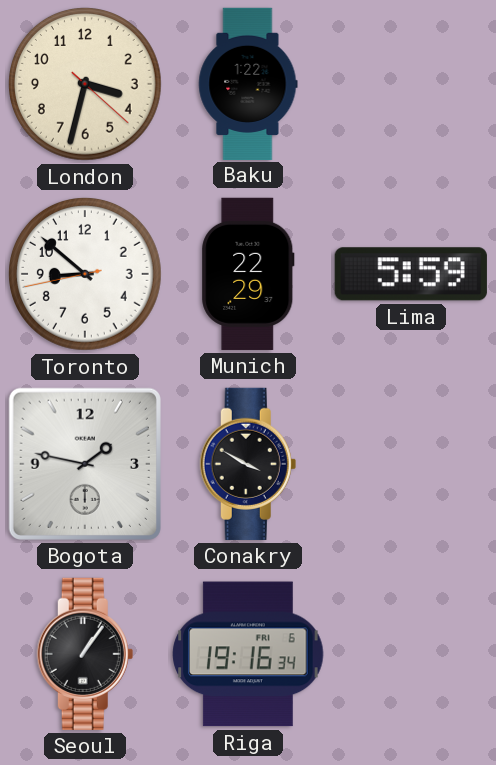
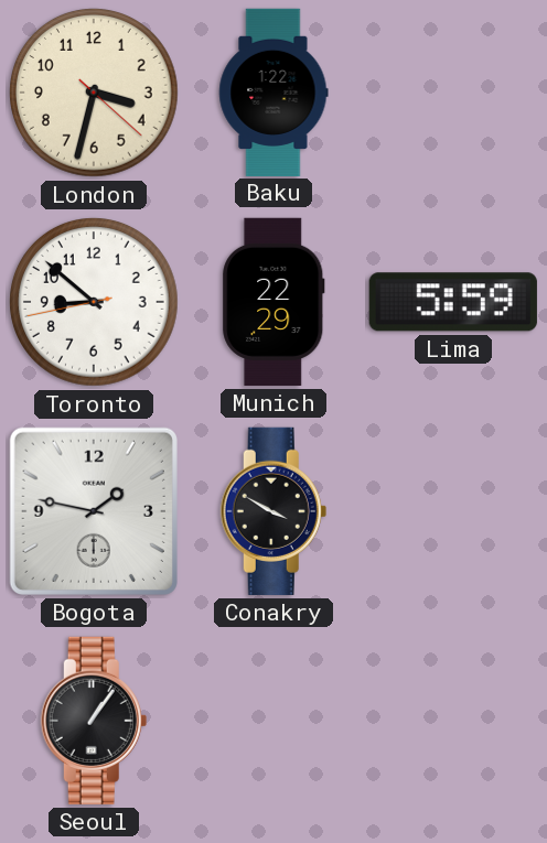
Riga: 19:16 -> none (248, 654)
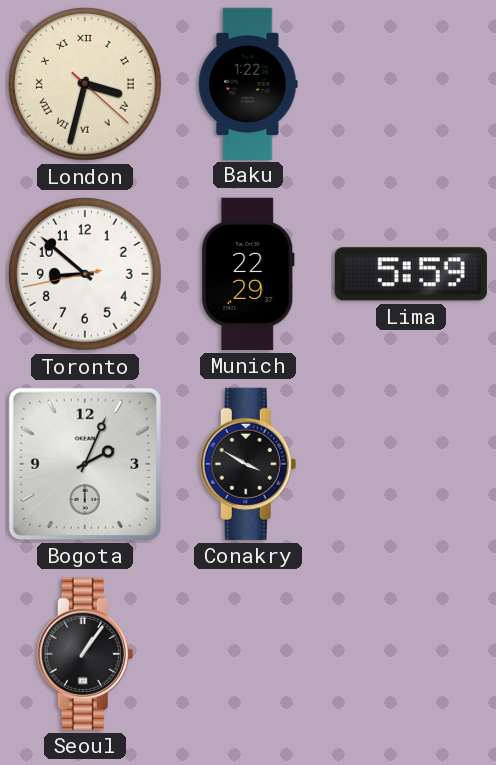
London numerals: Arabic -> Roman (86, 85)
Bogota: 1:47 -> 2:04 (85, 464)
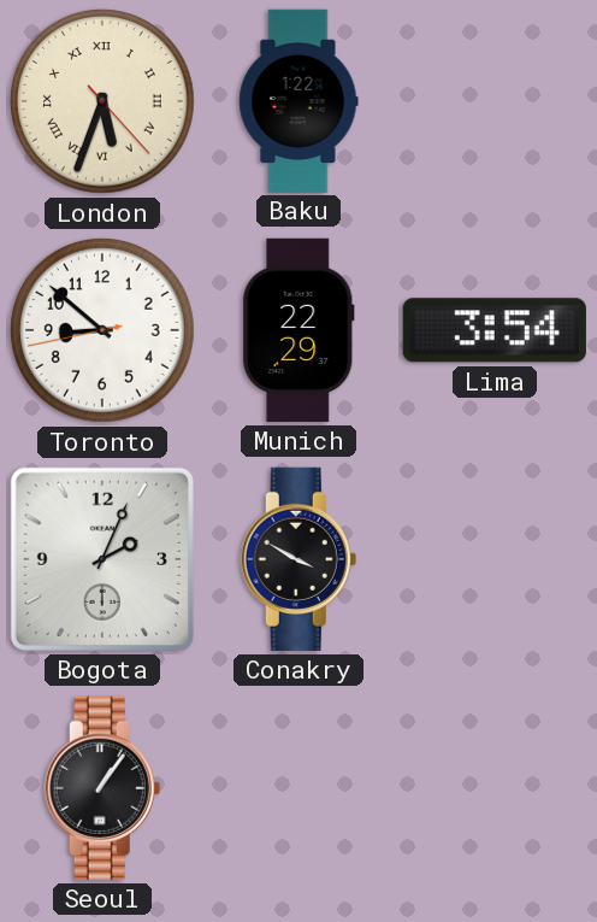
London: 3:32 -> 5:33 (104, 102)
Lima: 5:59 -> 3:54 (495, 330)
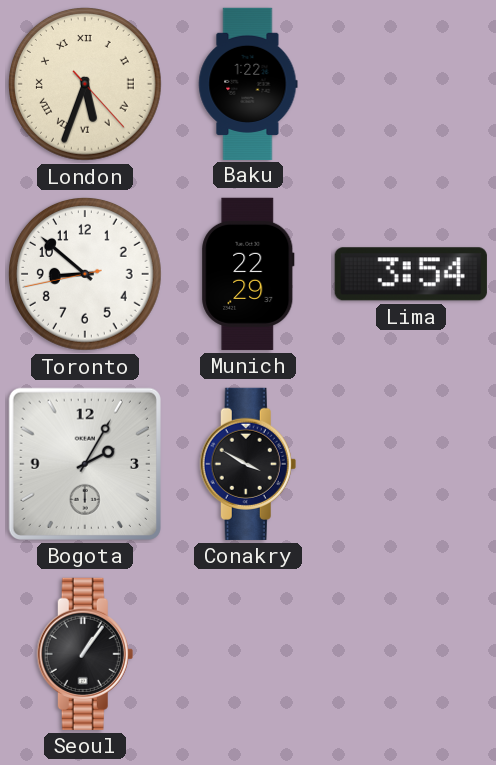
Bogota: 2:04 -> 2:05 (85, 464)
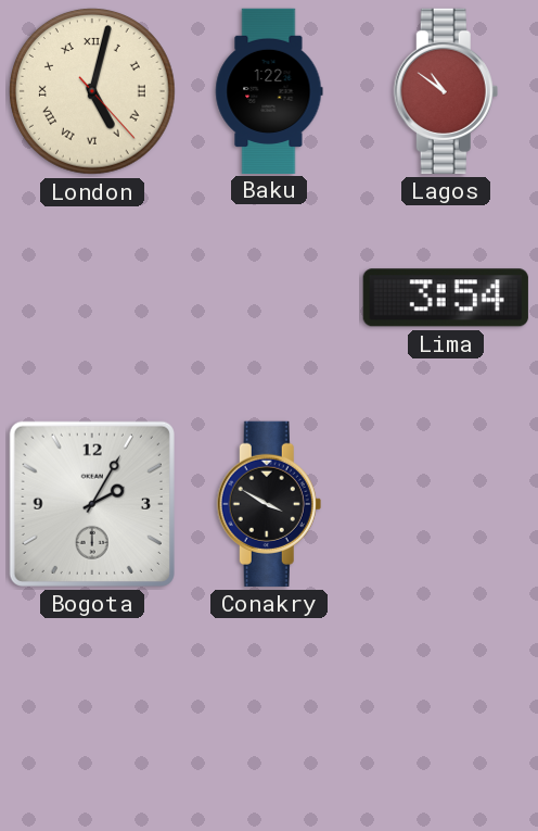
London: 5:33 -> 5:02 (93, 92)
Lagos: none -> 10:51 (446, 91)
Toronto: 8:51 -> none (86, 275)
Munich: 22:29 -> none (248, 274)
Seoul: 1:06 -> none (85, 654)
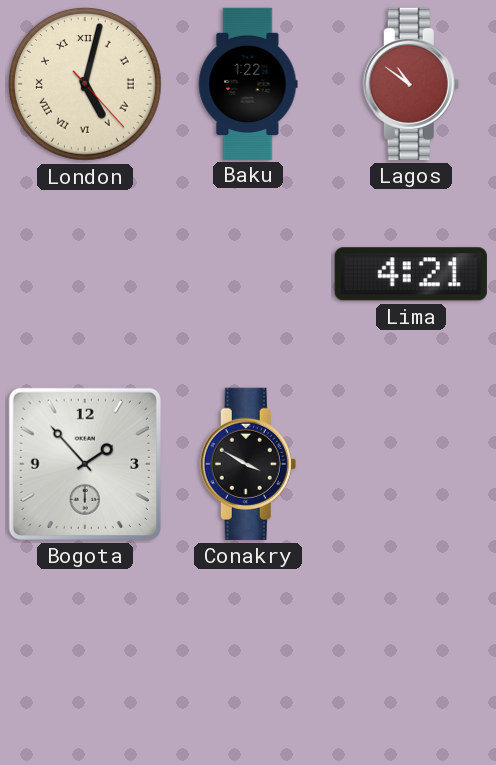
Lima: 3:54 -> 4:21 (411, 274)
Bogota: 2:05 -> 1:53 (85, 464)
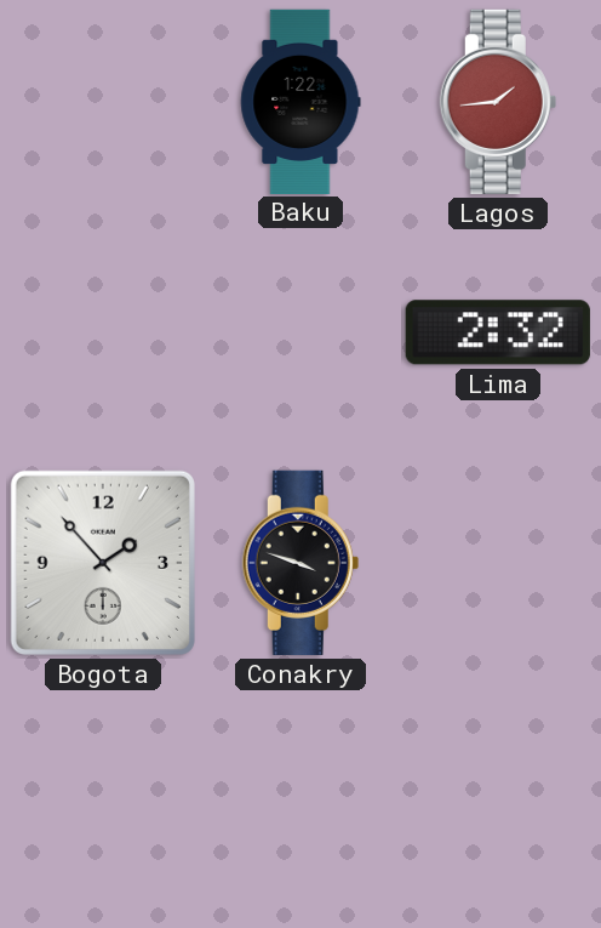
London: 5:02 -> none (86, 85)
Lagos: 10:51 -> 1:44 (498, 102)
Lima: 4:21 -> 2:32 (498, 332)
Conakry: 3:50 -> 3:48 (300, 563)
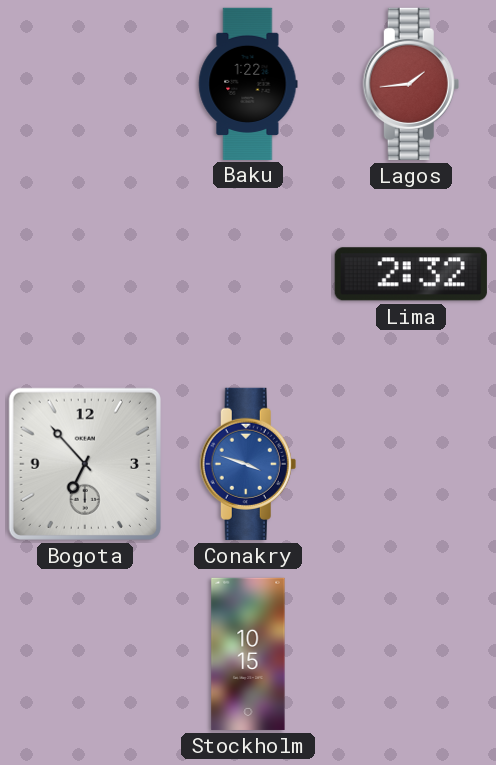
Bogota: 1:53 -> 6:53 (85, 464)
Conakry dial: black -> blue (248, 464)
Stockholm: none -> 10:15 (248, 654)
